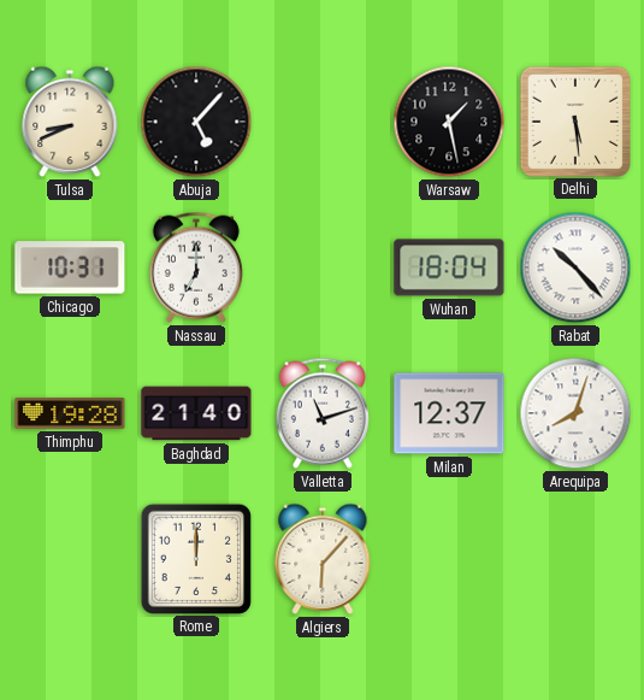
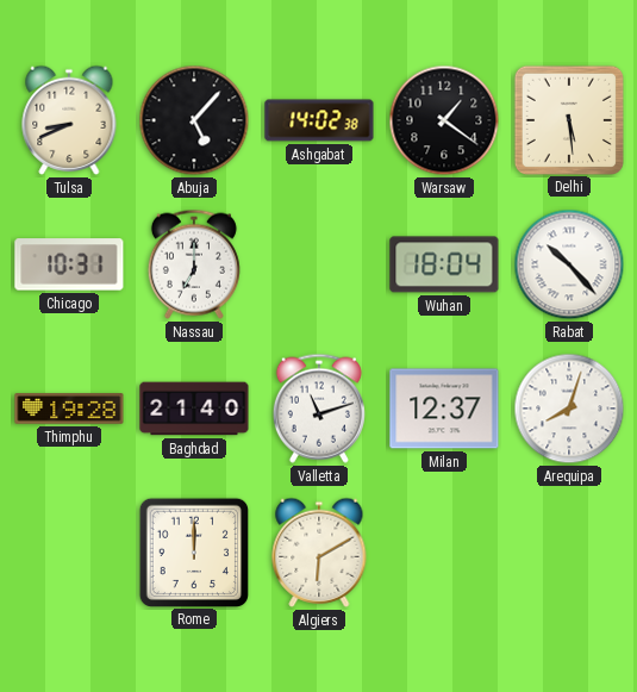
Ashgabat: none -> 14:02 (319, 120)
Warsaw: 1:28 -> 1:21 (444, 120)
Algiers: 6:07 -> 6:10 (319, 553)
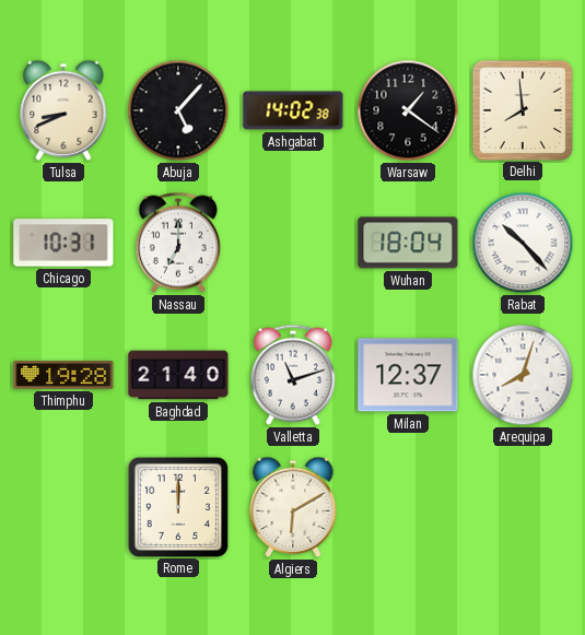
Delhi: 5:29 -> 7:59 (522, 109)
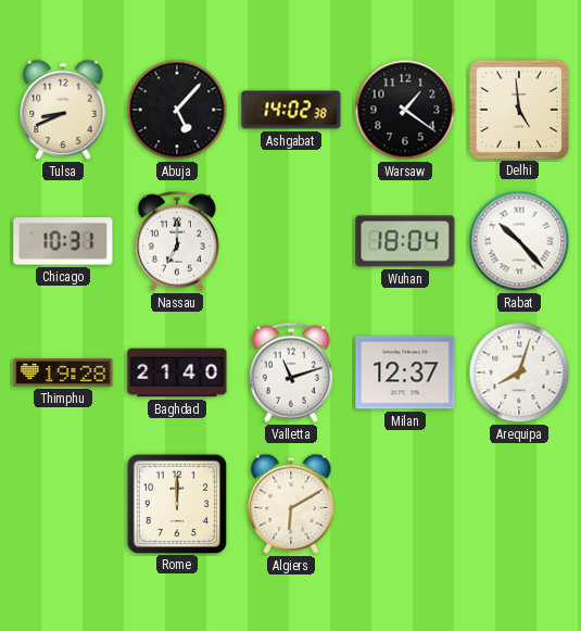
Delhi: 7:59 -> 4:59 (518, 109)
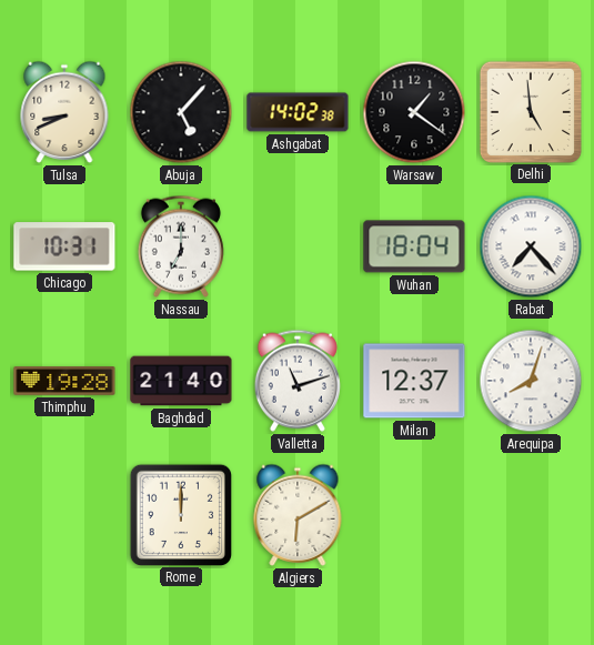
Rabat: 10:23 -> 7:23 (531, 246)
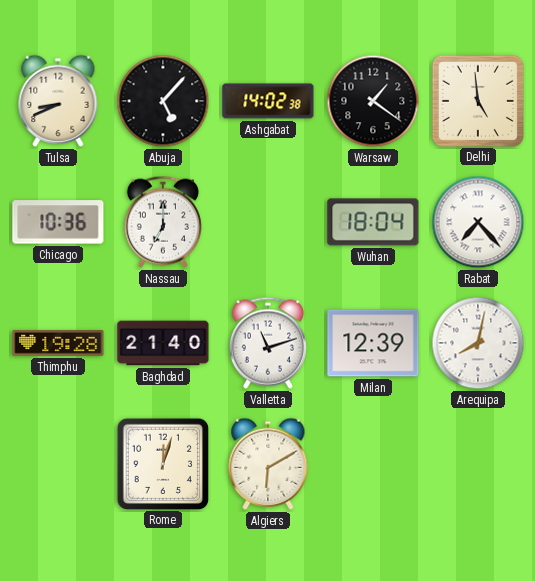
Chicago: 10:31 -> 10:36 (58, 222)
Milan: 12:37 -> 12:39 (373, 343)
Arequipa: 8:03 -> 8:02 (478, 343)
Rome: 12:00 -> 12:03 (162, 463)
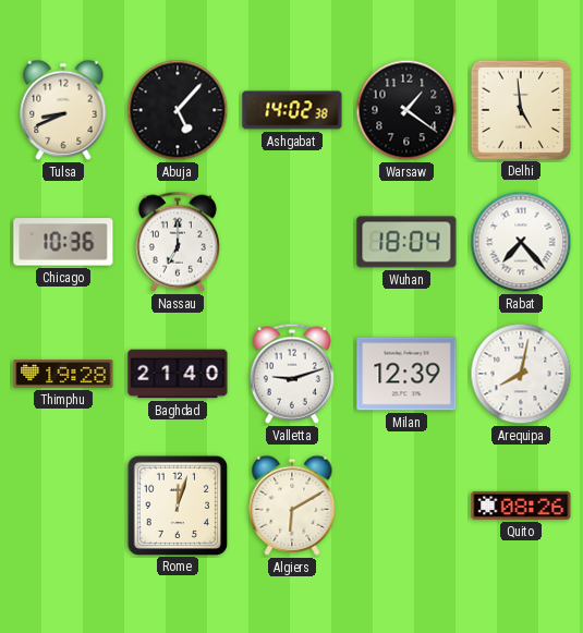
Valletta: 11:12 -> 9:12 (292, 374)
Quito: none -> 08:26 (521, 506)
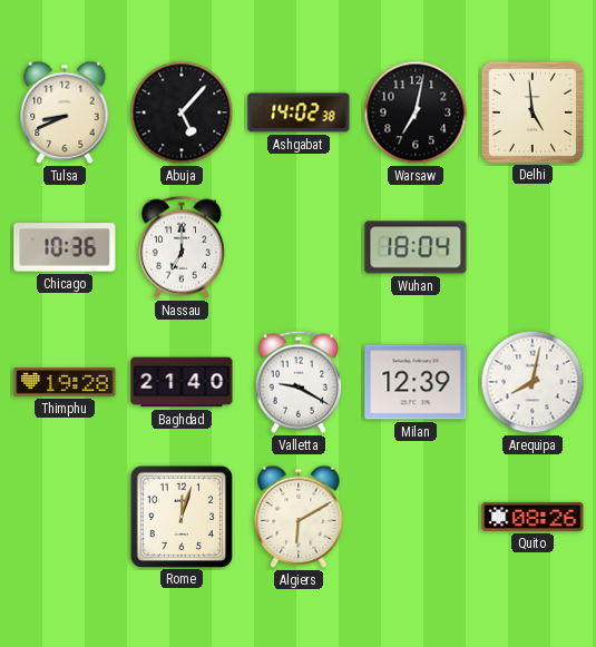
Warsaw: 1:21 -> 7:02 (416, 112)
Rabat: 7:23 -> none (521, 242)
Valletta: 9:12 -> 9:20 (299, 382)
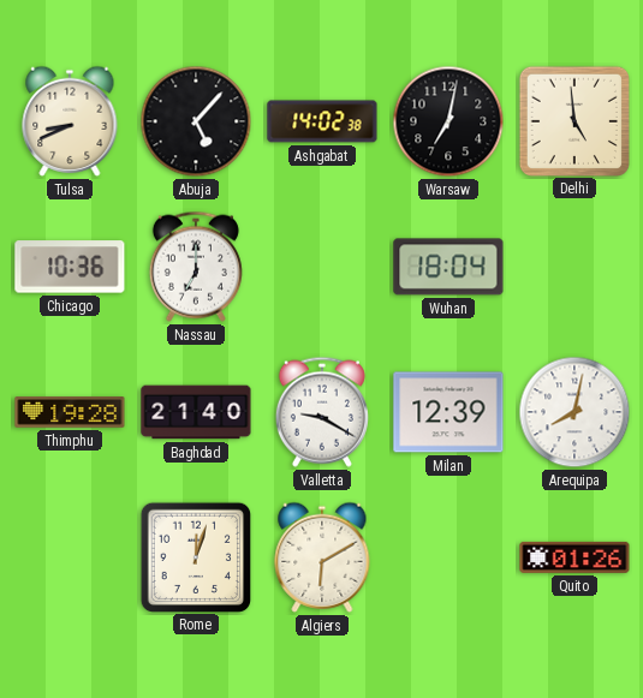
Quito: 08:26 -> 01:26 (574, 557)
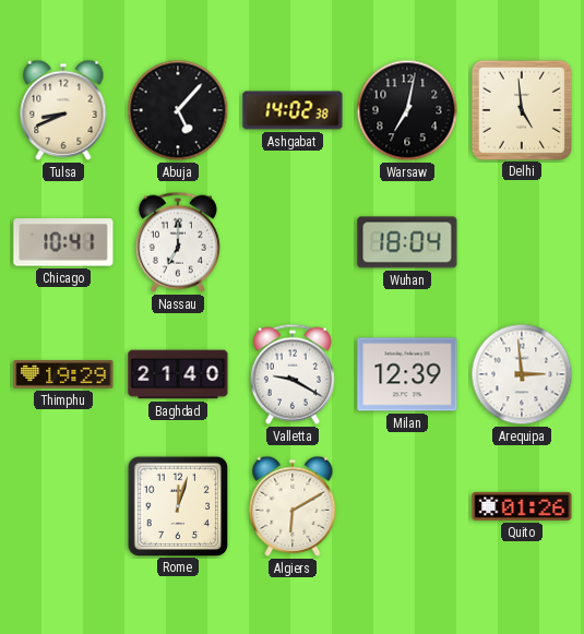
Chicago: 10:36 -> 10:41 (63, 242)
Thimphu: 19:28 -> 19:29 (63, 374)
Arequipa: 8:02 -> 2:59 (522, 374)
